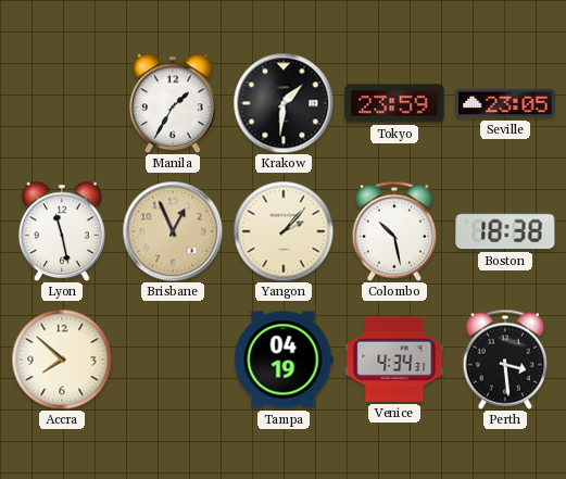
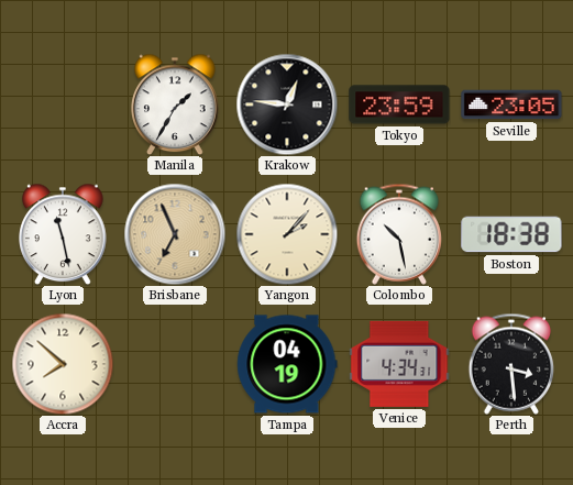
Krakow: 1:31 -> 12:46 (287, 104)
Brisbane: 12:56 -> 6:56 (175, 234)
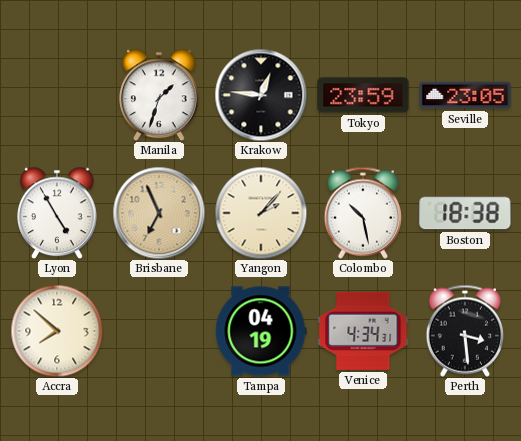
Manila: 1:35 -> 1:33 (160, 95)
Lyon: 11:28 -> 4:55 (58, 213)
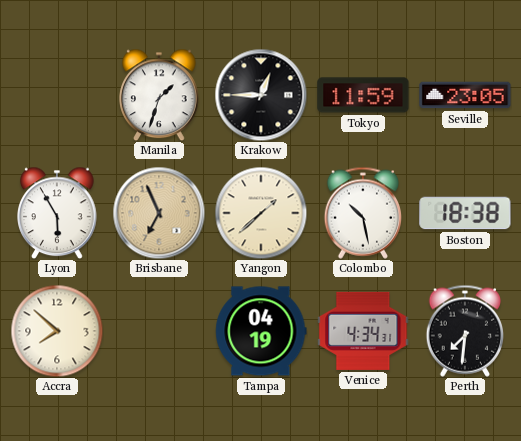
Krakow: 12:46 -> 12:45 (261, 95)
Tokyo: 23:59 -> 11:59 (363, 95)
Lyon: 4:55 -> 5:55 (58, 213)
Yangon: 2:07 -> 1:38 (261, 213)
Perth: 3:29 -> 7:31 (464, 331)
